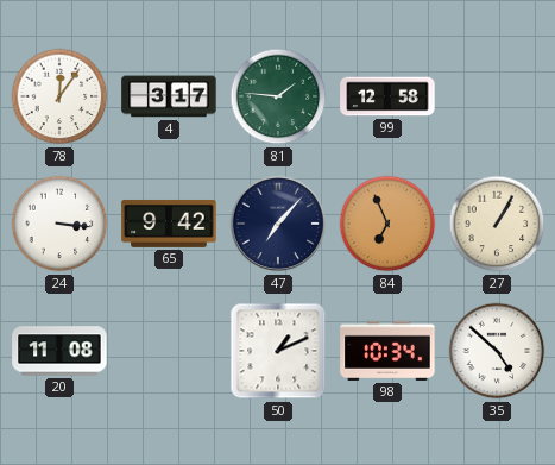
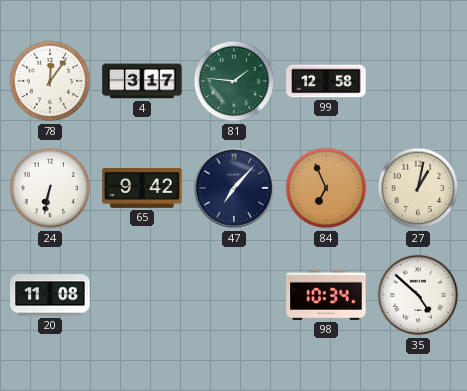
24: 3:16 -> 6:32 (50, 188)
27: 1:05 -> 1:02 (418, 188)
50: 1:11 -> none (278, 351)
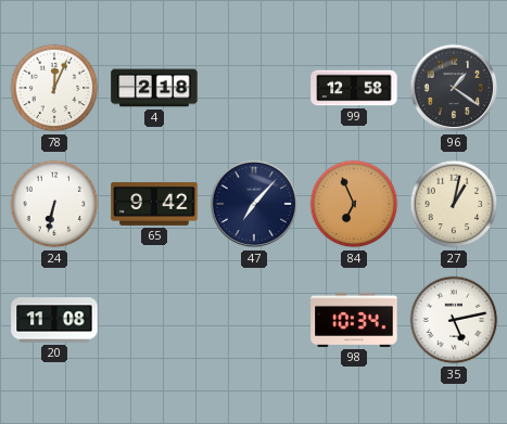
78: 12:06 -> 12:04 (54, 88)
4: 3:17 -> 2:18 (154, 88)
81: 1:46 -> none (234, 81)
96: none -> 1:21 (454, 88)
35: 4:52 -> 5:13 (454, 320)
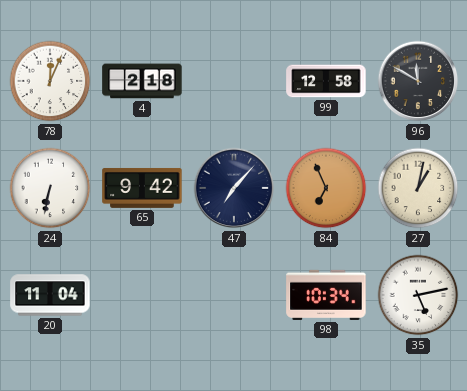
96: 1:21 -> 11:50 (418, 81)
20: 11:08 -> 11:04 (50, 295)
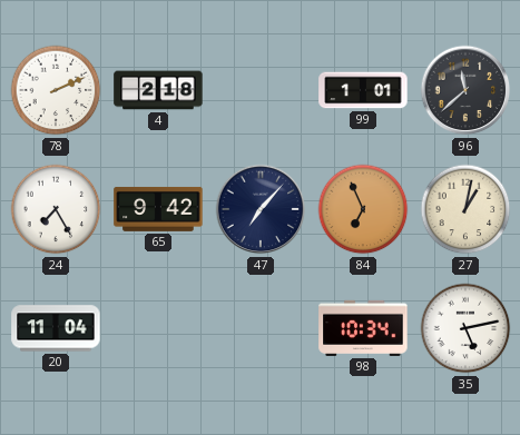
78: 12:04 -> 2:11 (56, 90)
99: 12:58 -> 1:01 (363, 90)
96: 11:50 -> 11:38 (465, 90)
24: 6:32 -> 7:25 (56, 209)
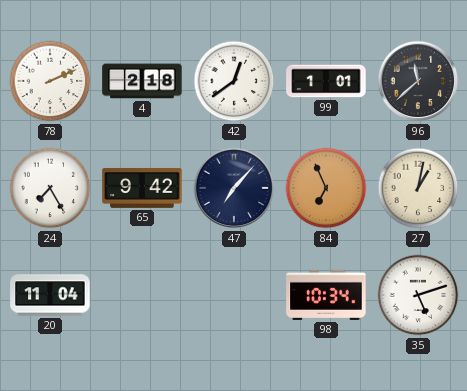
42: none -> 12:39 (234, 81)
35: 5:13 -> 5:12 (418, 295)
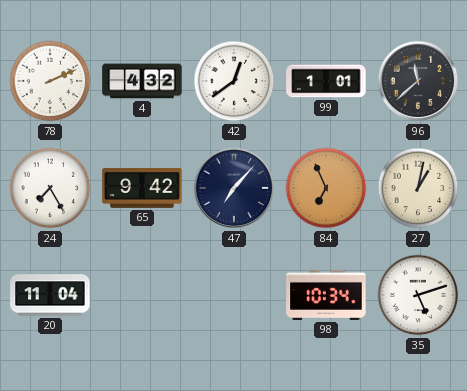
4: 2:18 -> 4:32 (142, 81)
